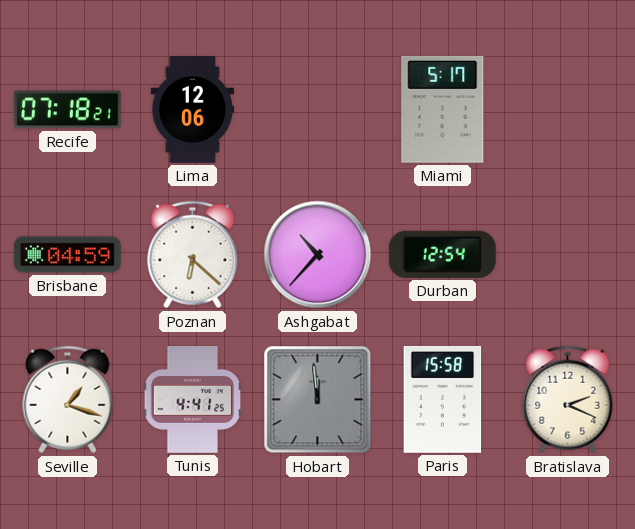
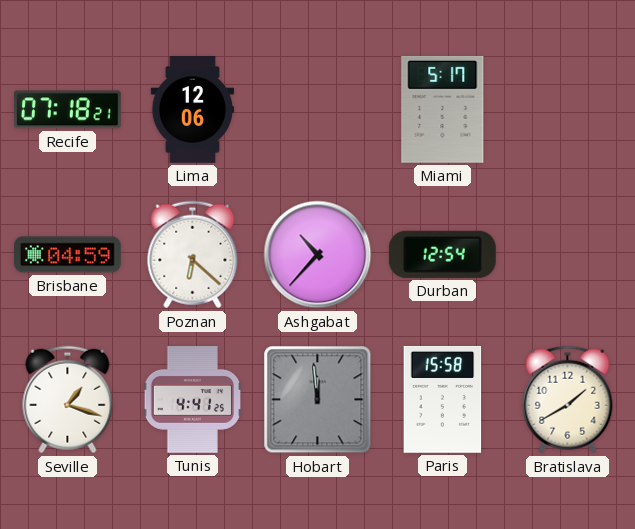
Bratislava: 2:19 -> 1:40 (568, 400)
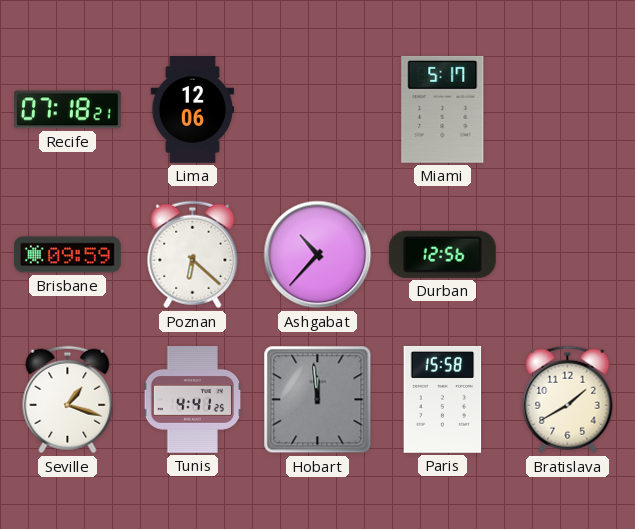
Brisbane: 04:59 -> 09:59 (68, 255)
Durban: 12:54 -> 12:56 (442, 254)
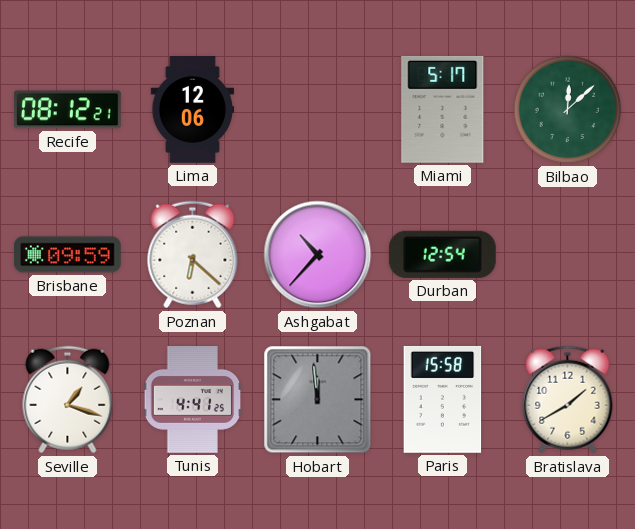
Recife: 07:18 -> 08:12 (67, 110)
Bilbao: none -> 12:08 (568, 110)
Durban: 12:56 -> 12:54 (442, 254)
